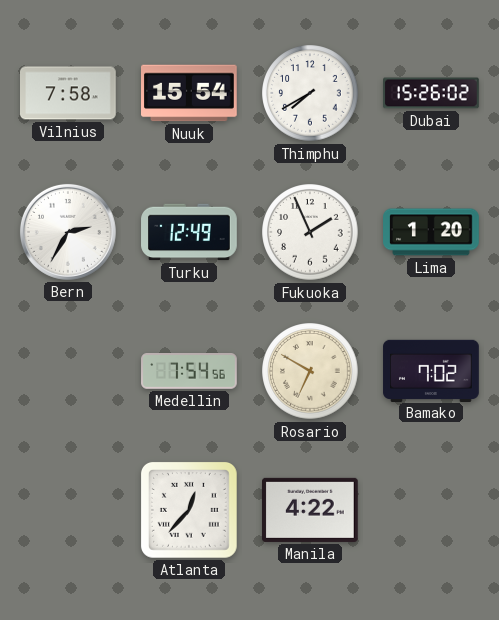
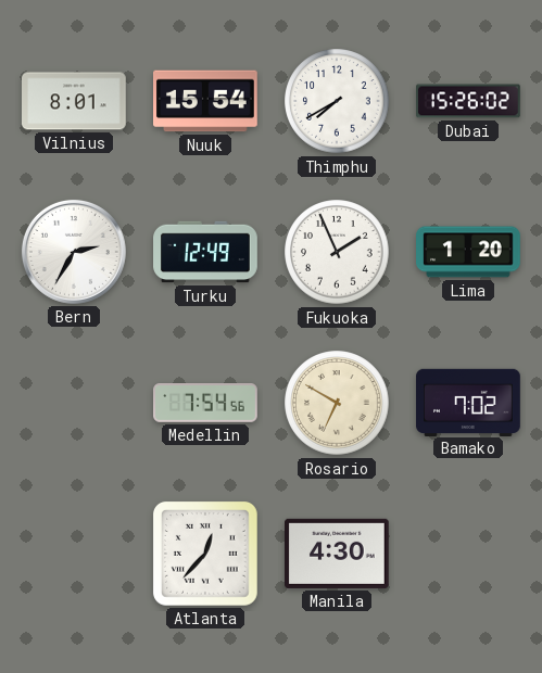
Vilnius: 7:58 -> 8:01 (75, 101)
Manila: 4:22 -> 4:30 (338, 554)
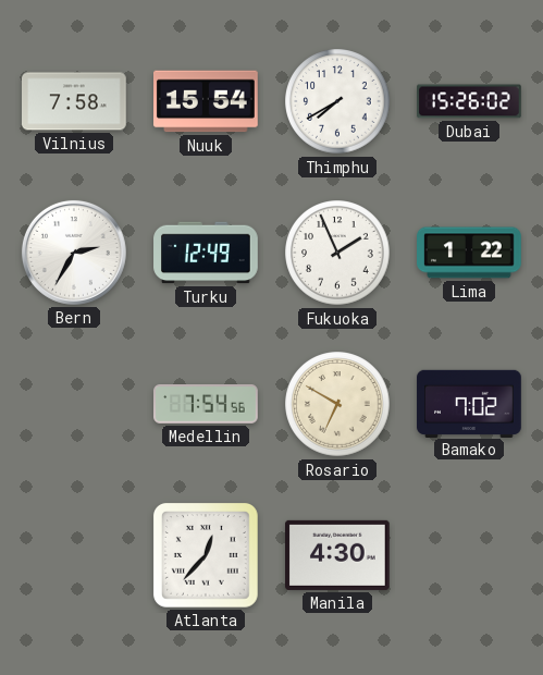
Vilnius: 8:01 -> 7:58 (75, 101)
Lima: 1:20 -> 1:22 (469, 253)
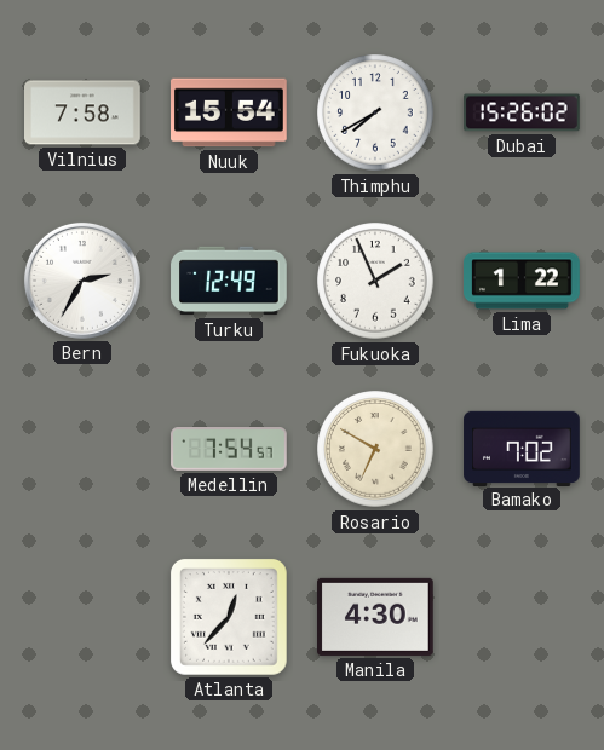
Medellin: 7:54:56 -> 7:54:57 (229, 450)
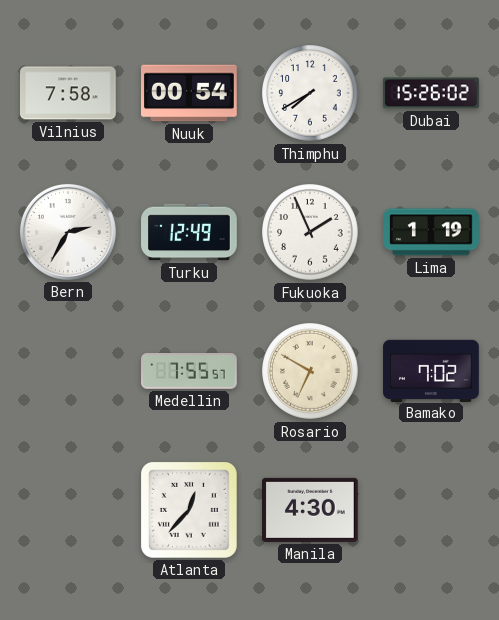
Nuuk: 15:54 -> 00:54 (190, 93)
Lima: 1:22 -> 1:19 (431, 232)
Medellin: 7:54 -> 7:55 (189, 372)
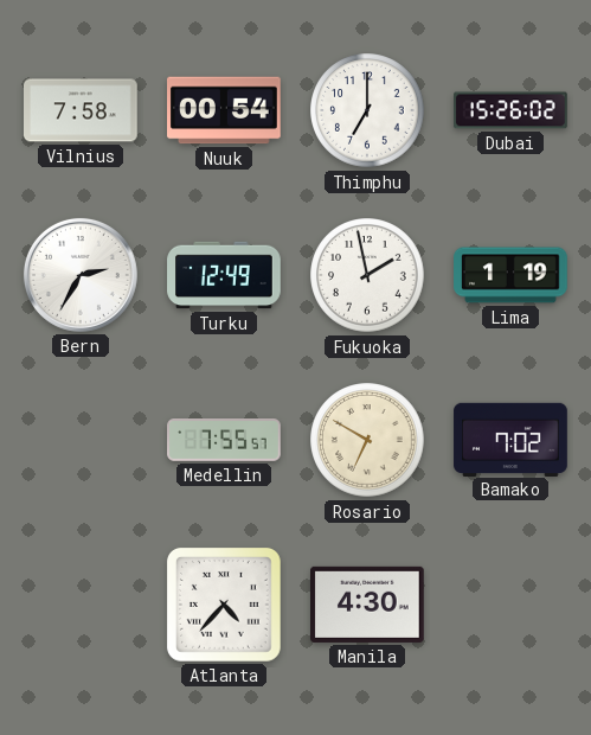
Thimphu: 7:40 -> 7:00 (367, 110)
Fukuoka: 1:56 -> 1:58 (367, 275)
Atlanta: 12:37 -> 4:37 (224, 605)
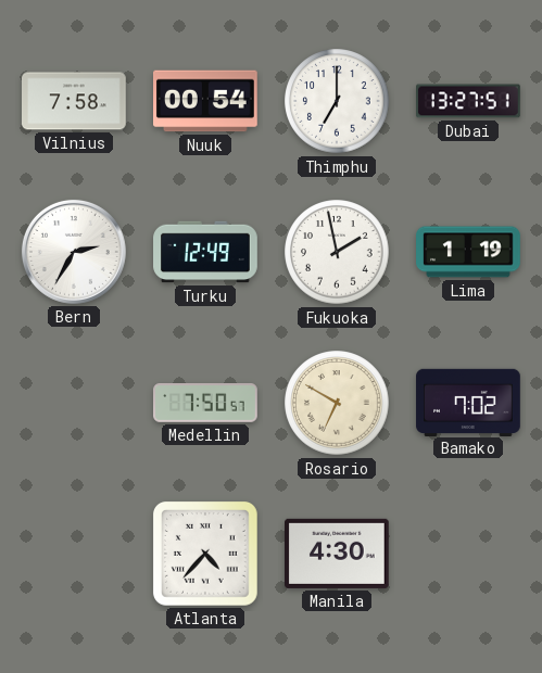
Dubai: 15:26 -> 13:27 (469, 101)
Medellin: 7:55 -> 7:50 (205, 404)
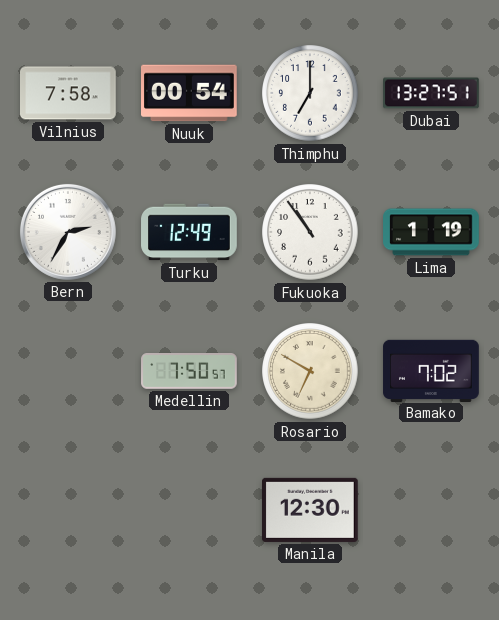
Fukuoka: 1:58 -> 10:54 (310, 232)
Atlanta: 4:37 -> none (205, 554)
Manila: 4:30 -> 12:30 (311, 510)
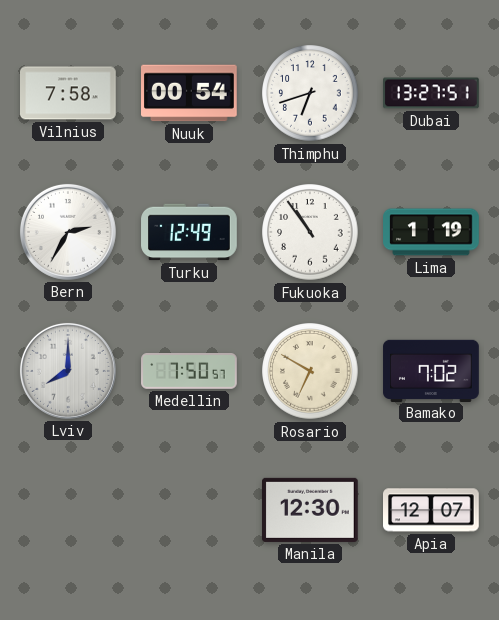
Thimphu: 7:00 -> 6:42 (310, 93)
Lviv: none -> 8:00 (68, 371)
Apia: none -> 12:07 (432, 510)
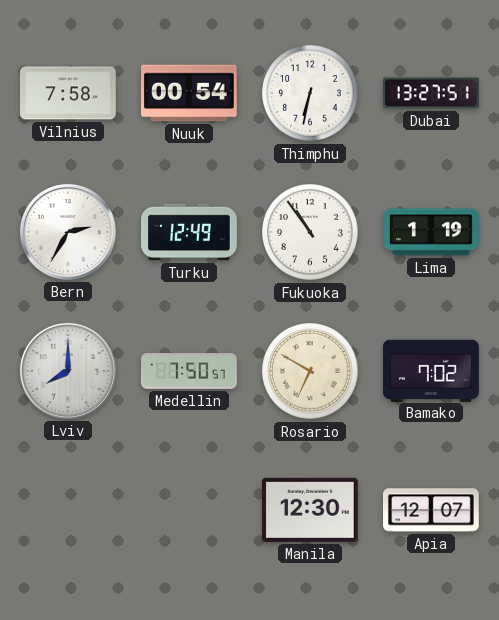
Thimphu: 6:42 -> 6:32 (310, 93)
